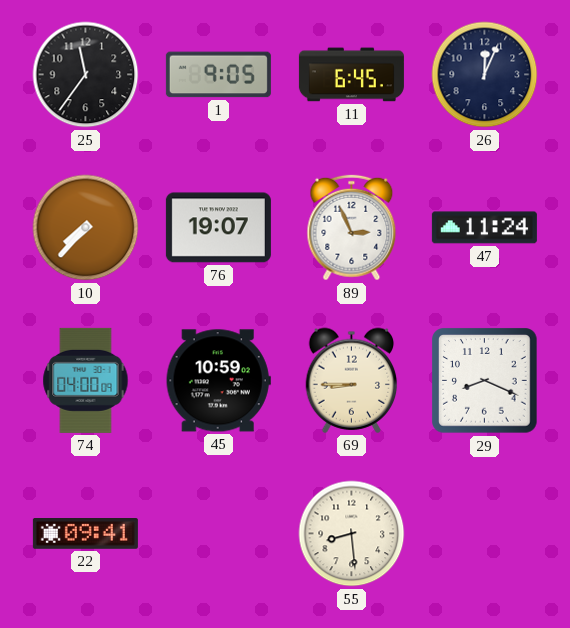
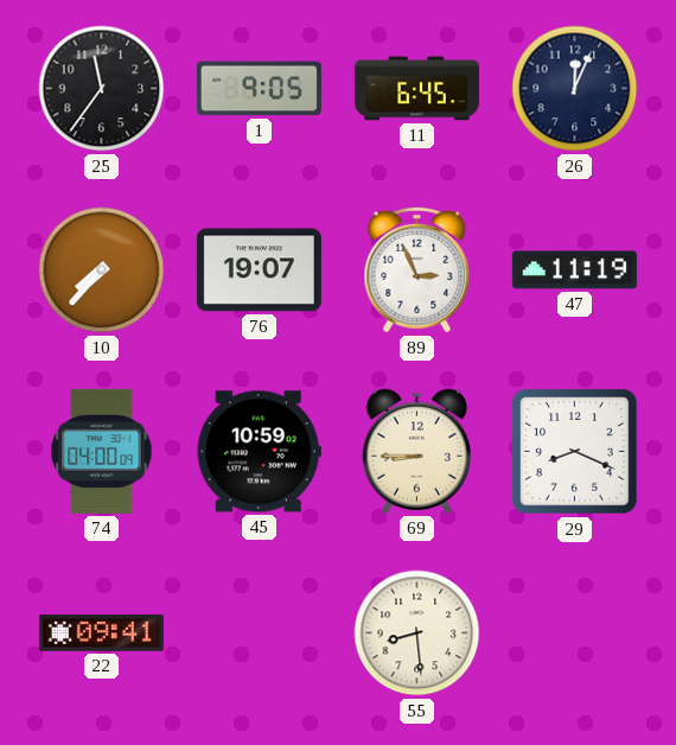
47: 11:24 -> 11:19 (574, 270)
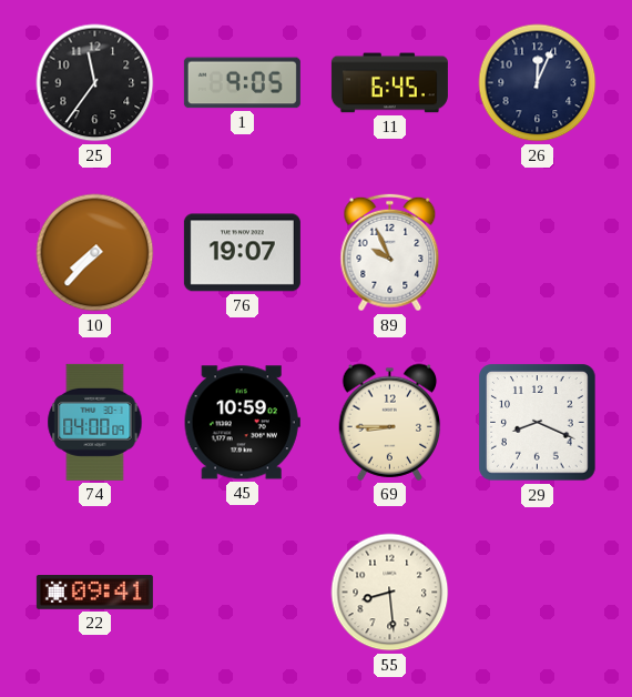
89: 2:56 -> 9:56 (390, 253)
47: 11:19 -> none (574, 270)
